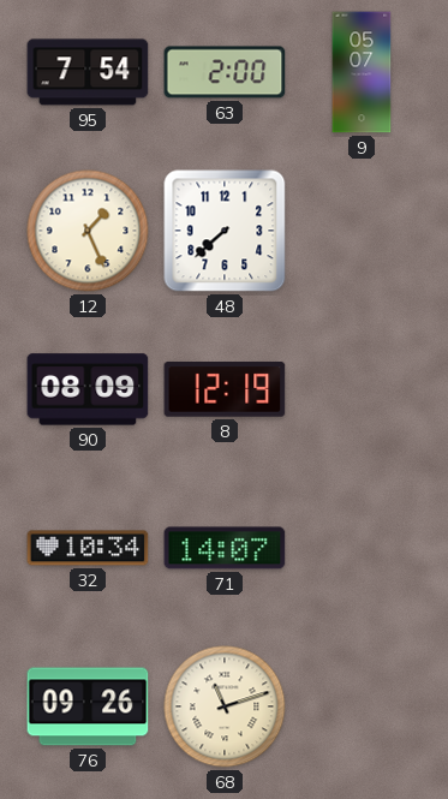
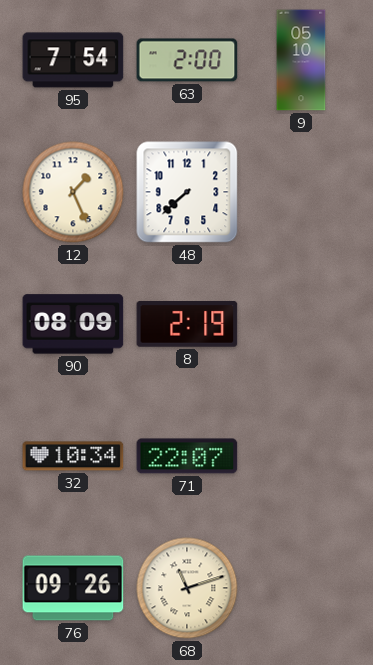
9: 05:07 -> 05:10 (301, 60)
8: 12:19 -> 2:19 (187, 324)
71: 14:07 -> 22:07 (187, 456)
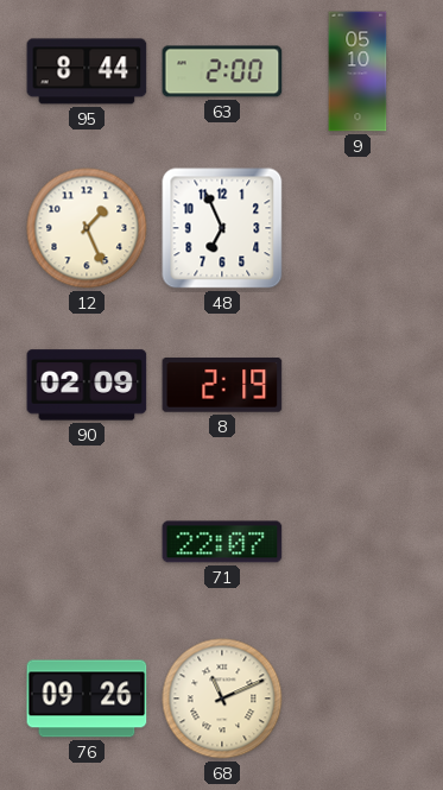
95: 7:54 -> 8:44 (87, 71)
48: 7:38 -> 6:56 (222, 228)
90: 08:09 -> 02:09 (87, 385)
32: 10:34 -> none (73, 456)
68: 11:12 -> 11:11 (222, 699)
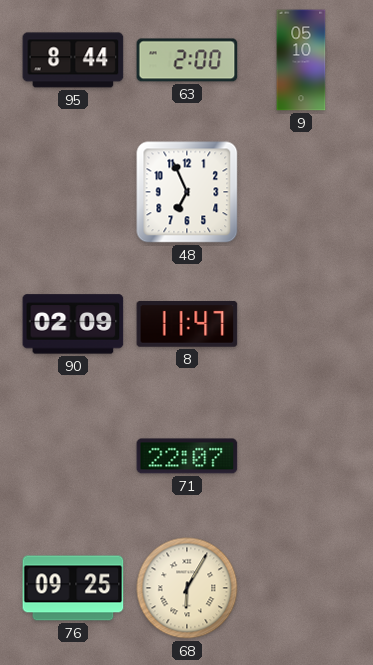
12: 1:26 -> none (87, 228)
8: 2:19 -> 11:47 (187, 324)
76: 09:26 -> 09:25 (73, 588)
68: 11:11 -> 6:05 (187, 588)
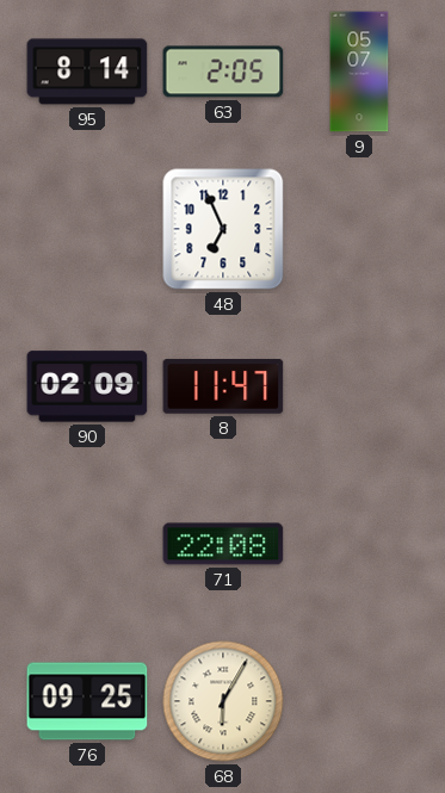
95: 8:44 -> 8:14 (87, 72)
63: 2:00 -> 2:05 (223, 72)
9: 05:10 -> 05:07 (359, 72)
71: 22:07 -> 22:08 (223, 544)
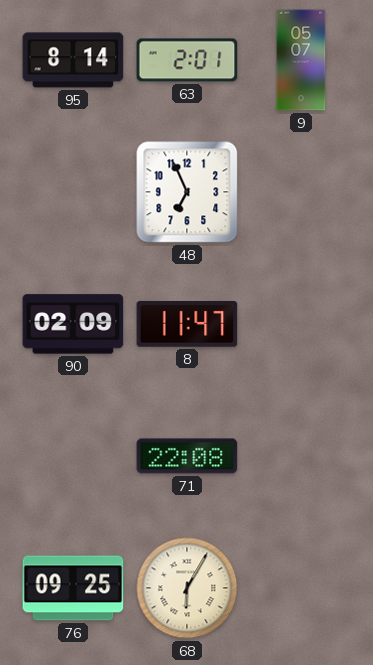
63: 2:05 -> 2:01 (187, 60)
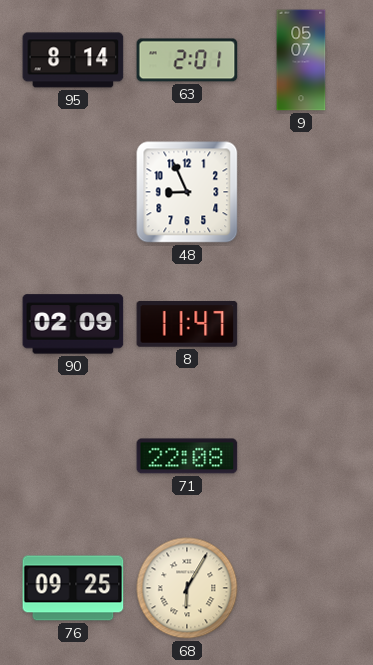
48: 6:56 -> 8:56 (187, 192)
